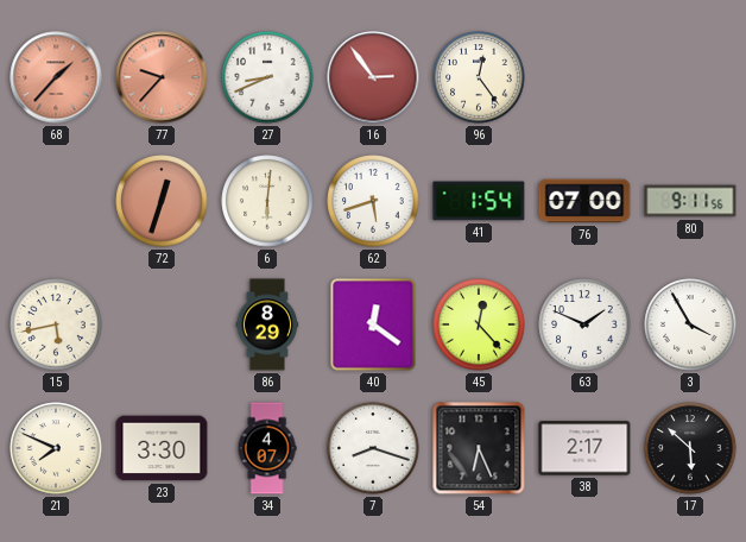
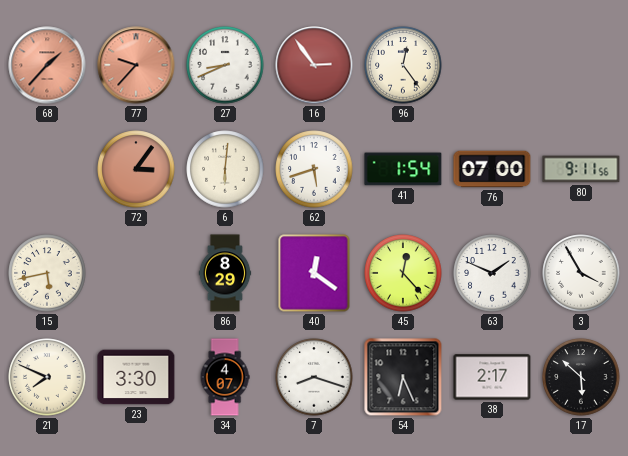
72: 12:33 -> 3:06 (136, 169)
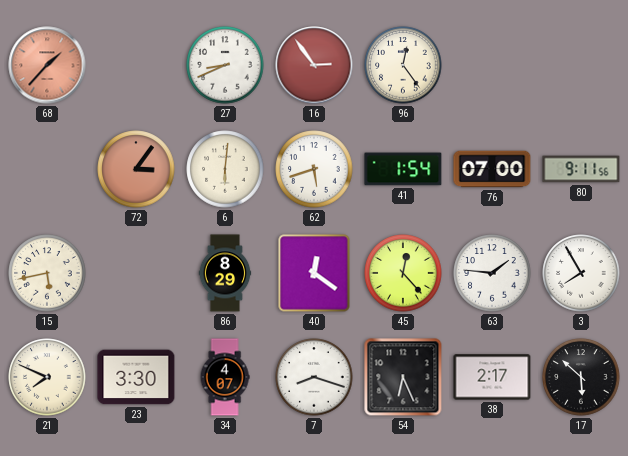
77: 9:37 -> none (136, 65)
63: 1:49 -> 1:46 (492, 273)
3: 3:55 -> 7:55 (581, 273)
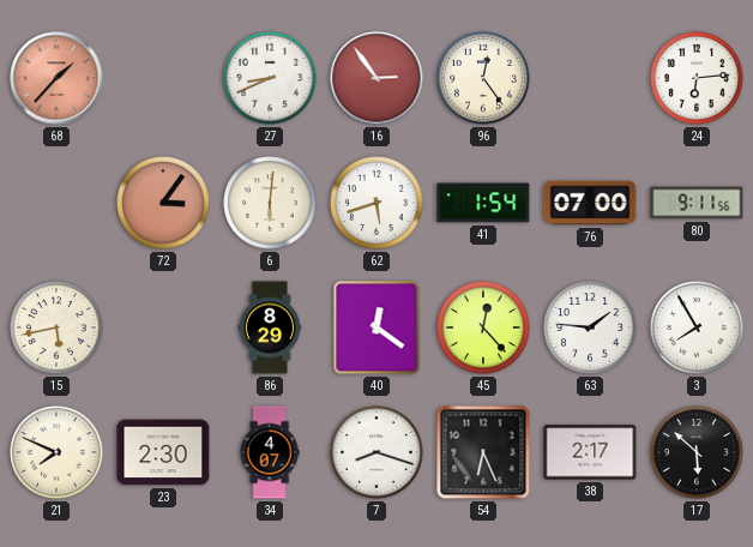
24: none -> 6:14 (697, 78)
23: 3:30 -> 2:30 (163, 452)
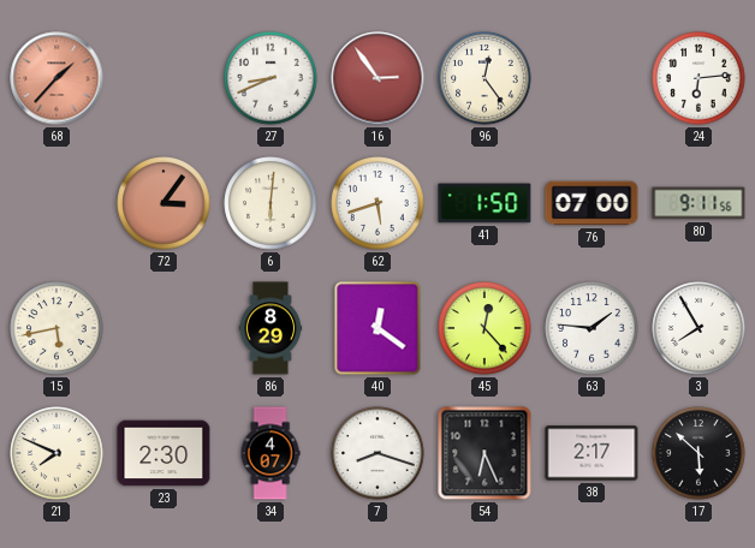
41: 1:54 -> 1:50 (484, 203)
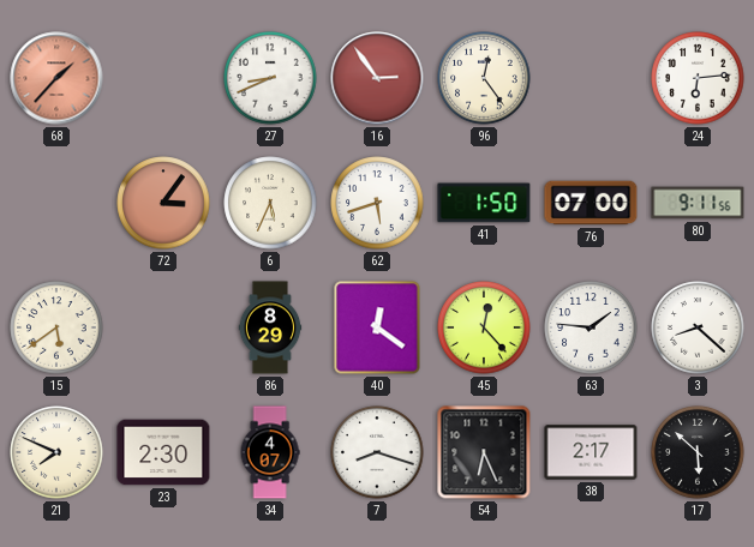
6: 6:01 -> 5:34 (270, 203)
15: 5:43 -> 5:39 (56, 327)
3: 7:55 -> 8:22 (698, 327)
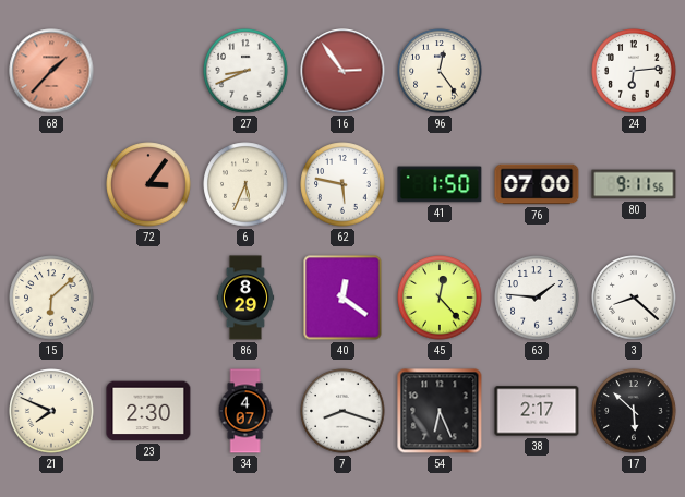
62: 5:42 -> 5:47 (342, 184)
15: 5:39 -> 6:08 (51, 298)
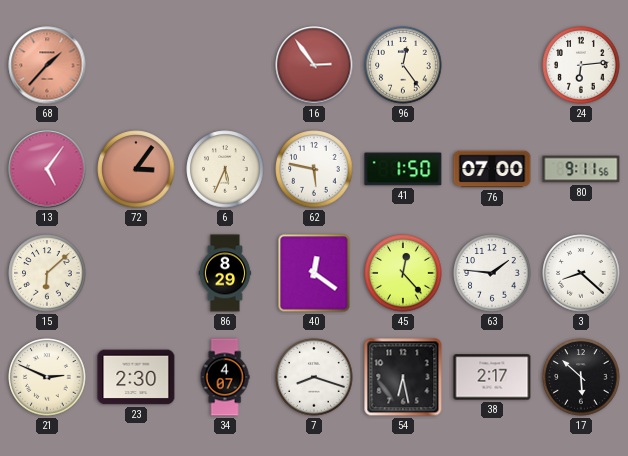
27: 8:41 -> none (245, 71)
13: none -> 5:06 (47, 169)
21: 7:49 -> 2:49 (47, 377)
54: 6:26 -> 6:28 (403, 377)
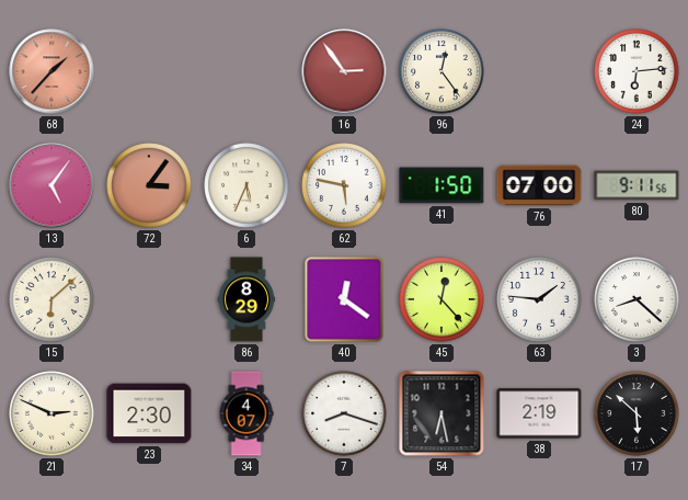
38: 2:17 -> 2:19 (539, 413)
